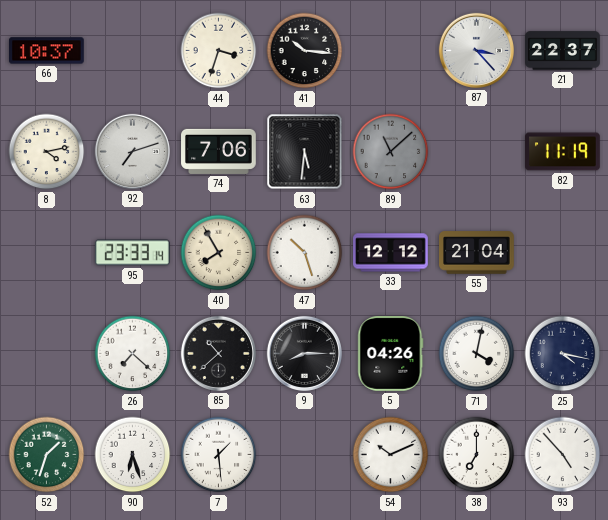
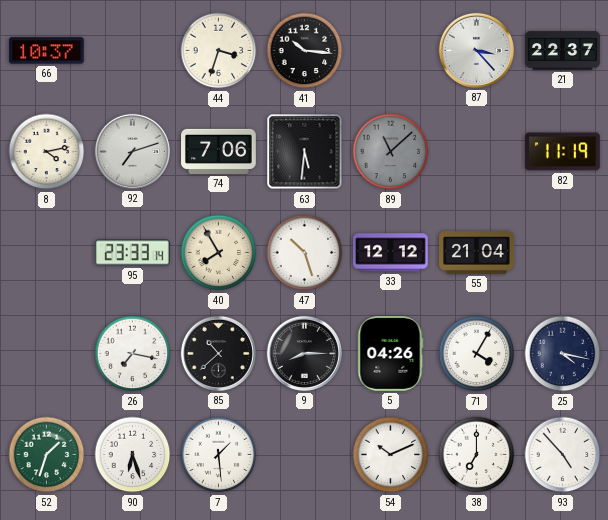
26: 7:22 -> 7:17 (133, 354)
71: 4:02 -> 4:05 (477, 354)
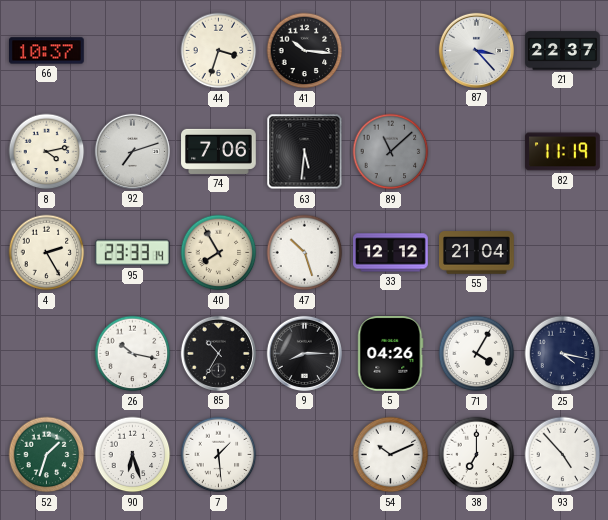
4: none -> 2:25 (47, 253)
26: 7:17 -> 10:17 (133, 354)
85: 10:38 -> 10:35 (218, 353)
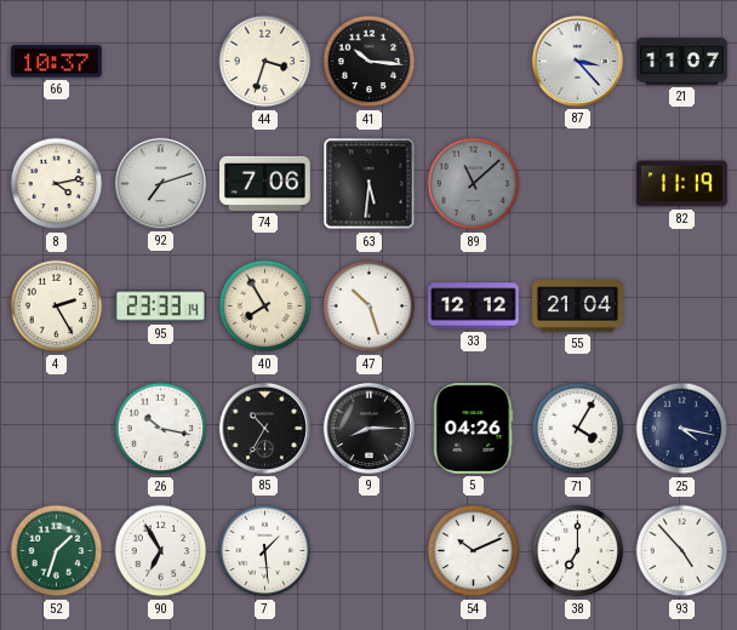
21: 22:37 -> 11:07 (682, 62)
90: 6:27 -> 6:55 (161, 551)
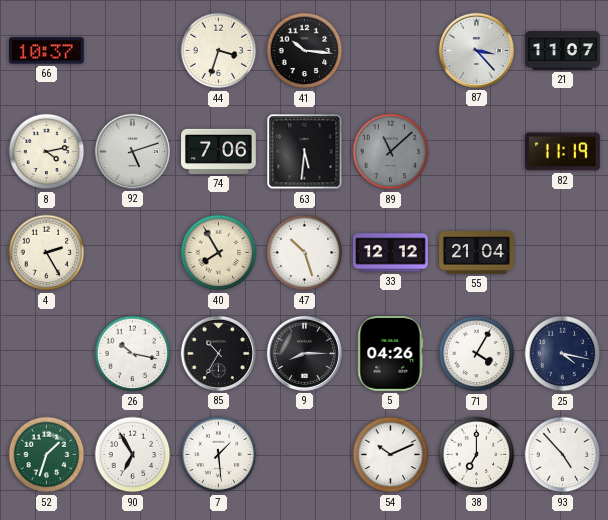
92: 7:12 -> 5:12 (132, 151)
95: 23:33 -> none (161, 307)
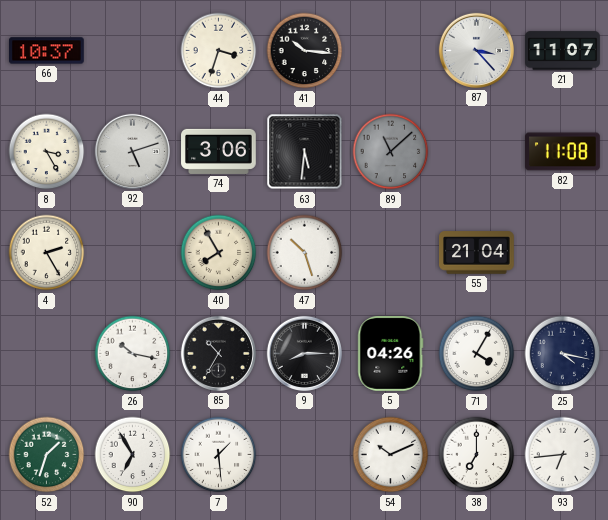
8: 4:13 -> 3:25 (47, 152)
74: 7:06 -> 3:06 (219, 151)
82: 11:19 -> 11:08 (563, 152)
33: 12:12 -> none (391, 253)
93: 4:53 -> 6:44 (563, 455)
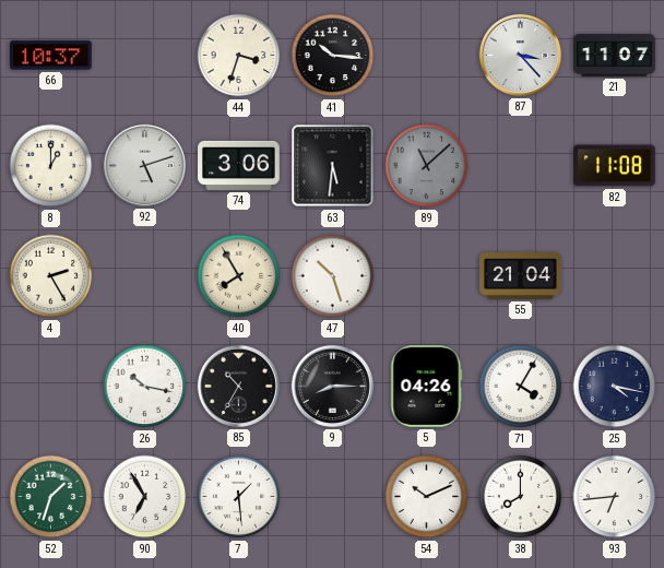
8: 3:25 -> 1:00 (51, 166)
38: 7:00 -> 8:00 (521, 497)
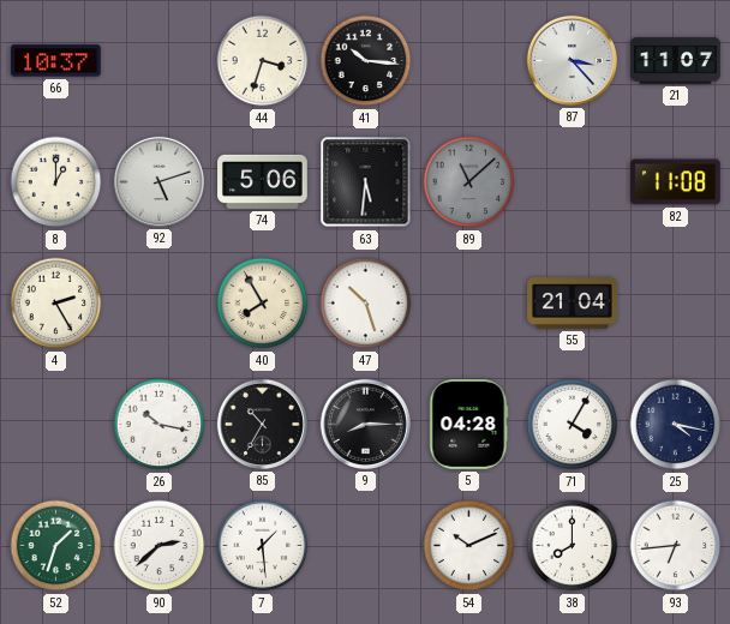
74: 3:06 -> 5:06 (263, 181)
5: 04:26 -> 04:28 (469, 425)
90: 6:55 -> 2:38 (160, 546)
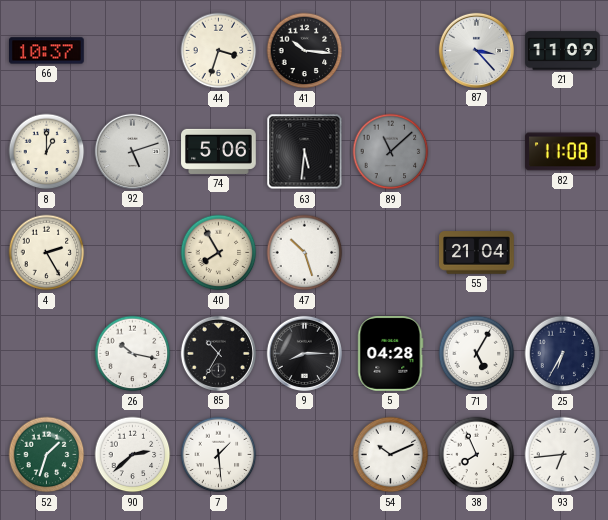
21: 11:07 -> 11:09 (563, 51)
71: 4:05 -> 5:05 (477, 354)
25: 4:17 -> 6:35 (563, 354)
38: 8:00 -> 7:56 (477, 455)
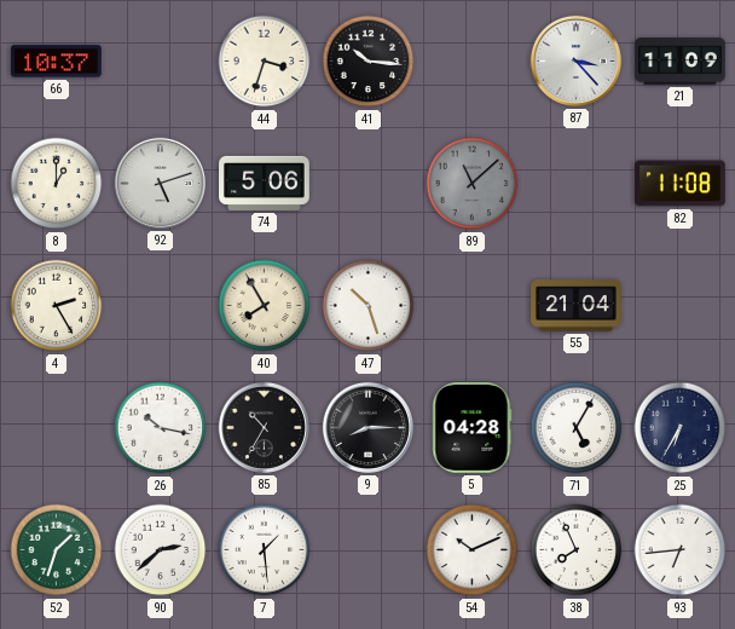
63: 5:31 -> none (305, 152)
